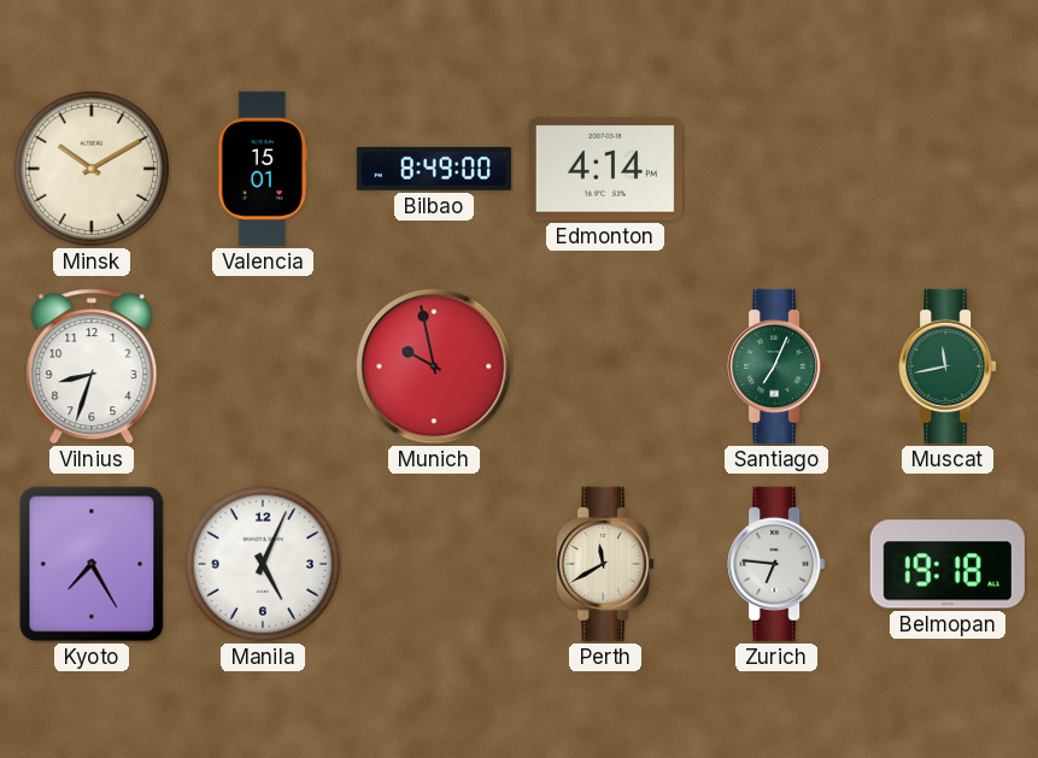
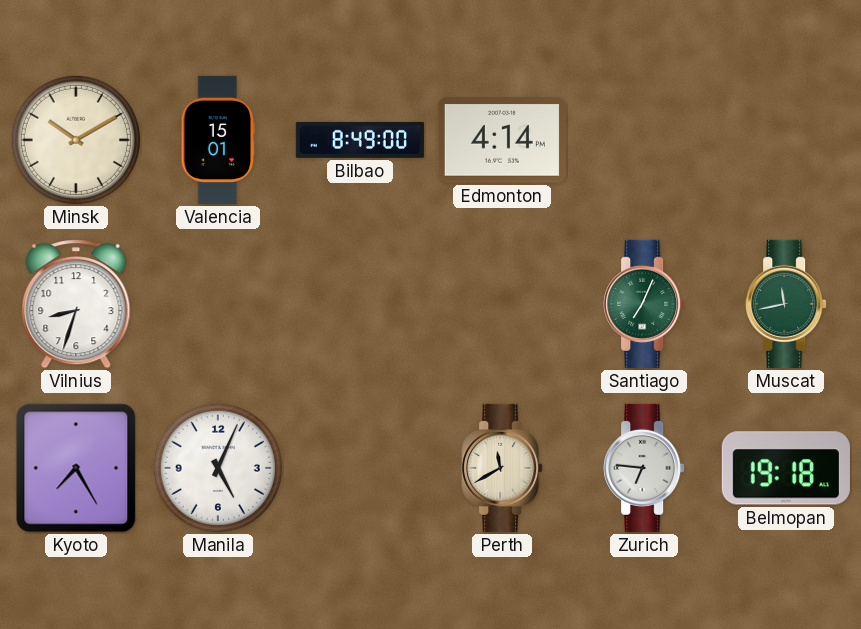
Munich: 9:58 -> none (434, 366)
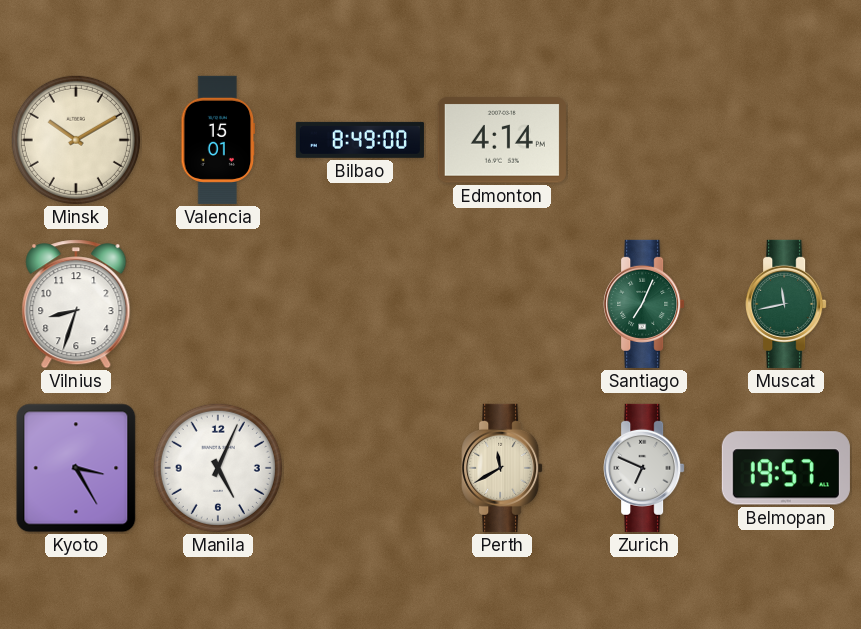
Kyoto: 7:25 -> 3:25 (76, 468)
Zurich: 6:46 -> 6:49 (644, 468)
Belmopan: 19:18 -> 19:57 (786, 468)
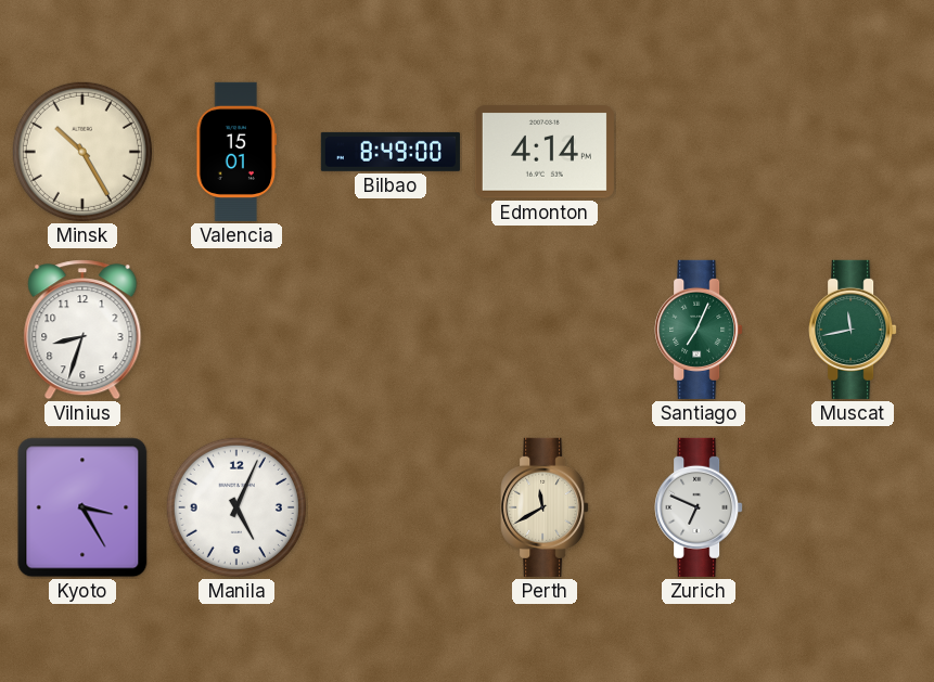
Minsk: 10:10 -> 10:25 (82, 152)
Belmopan: 19:57 -> none (786, 468)
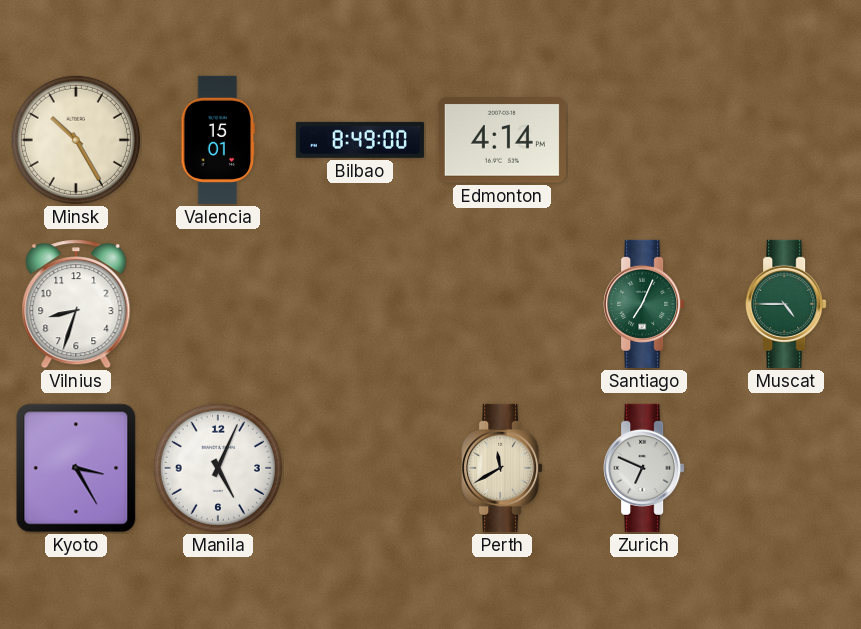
Muscat: 11:43 -> 4:45 (786, 304)
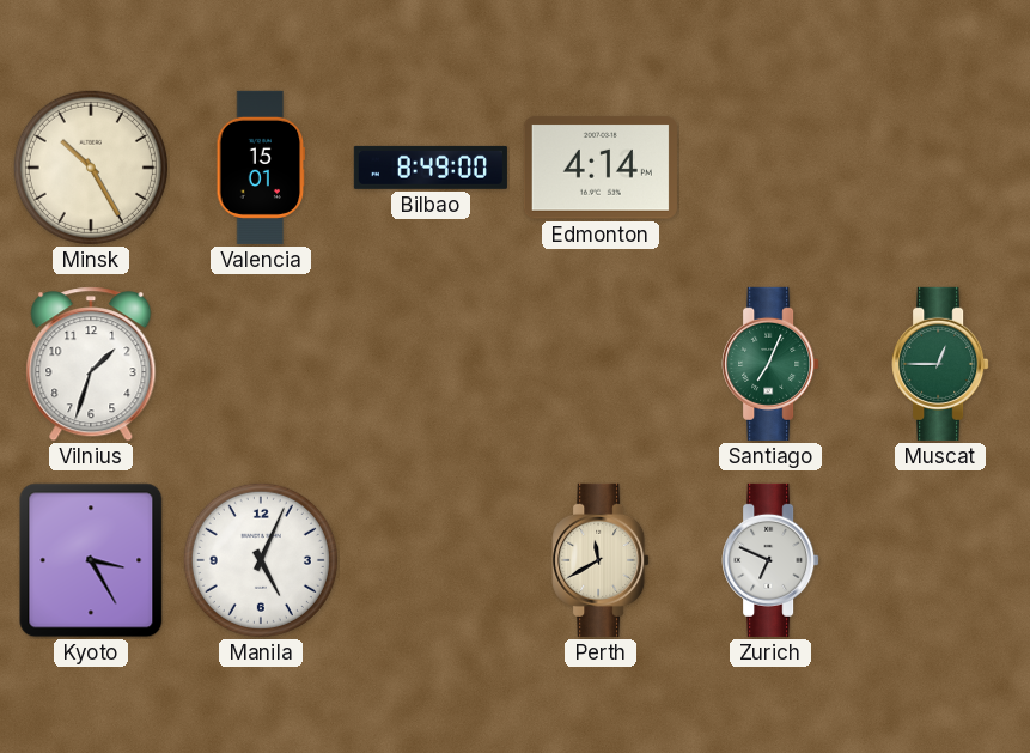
Vilnius: 8:33 -> 1:33 (91, 364)
Muscat: 4:45 -> 12:45 (940, 364)
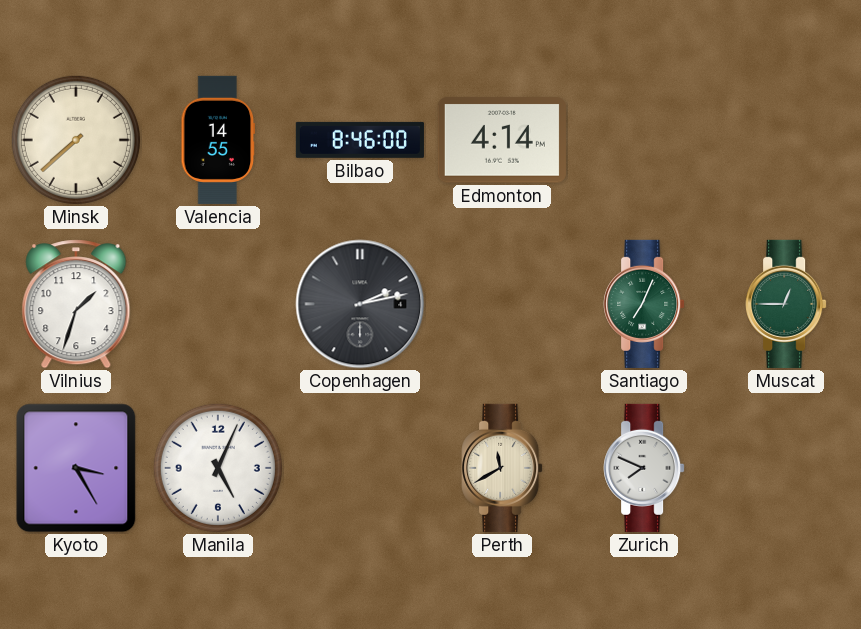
Minsk: 10:25 -> 7:38 (76, 140)
Valencia: 15:01 -> 14:55 (218, 140)
Bilbao: 8:49 -> 8:46 (360, 140)
Copenhagen: none -> 2:13 (360, 304)
Zurich: 6:49 -> 7:49 (644, 468)
